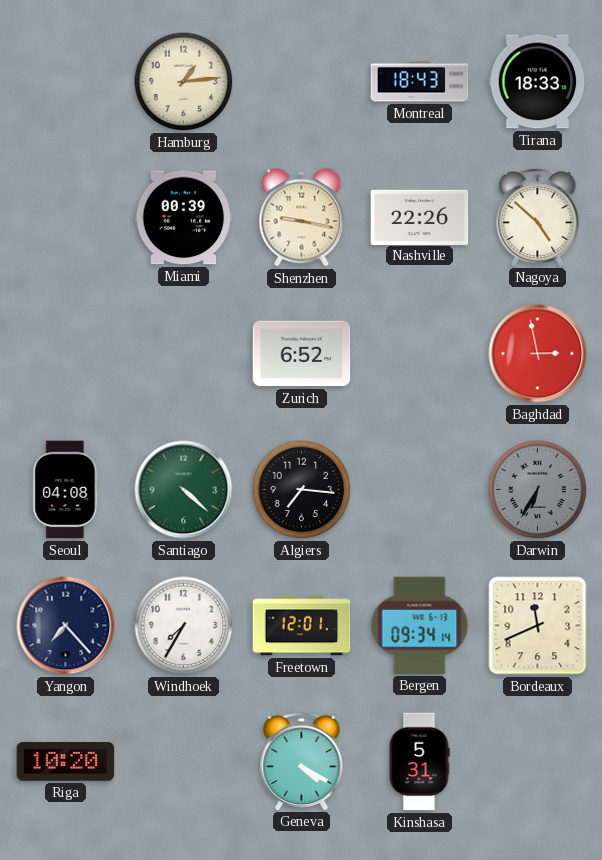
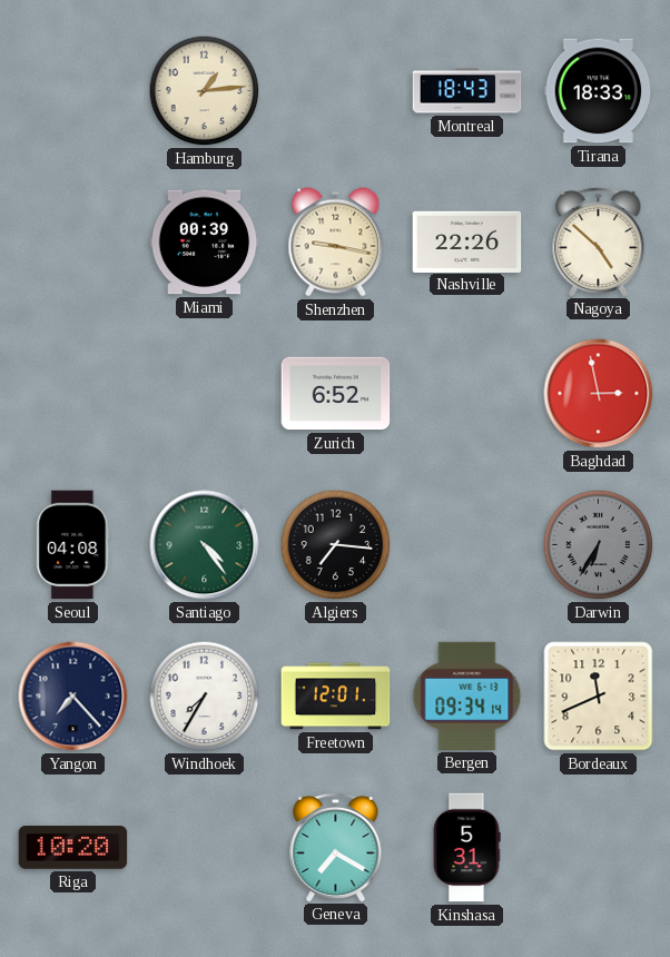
Santiago: 4:22 -> 4:24 (205, 545)
Geneva: 4:20 -> 7:20 (336, 847)
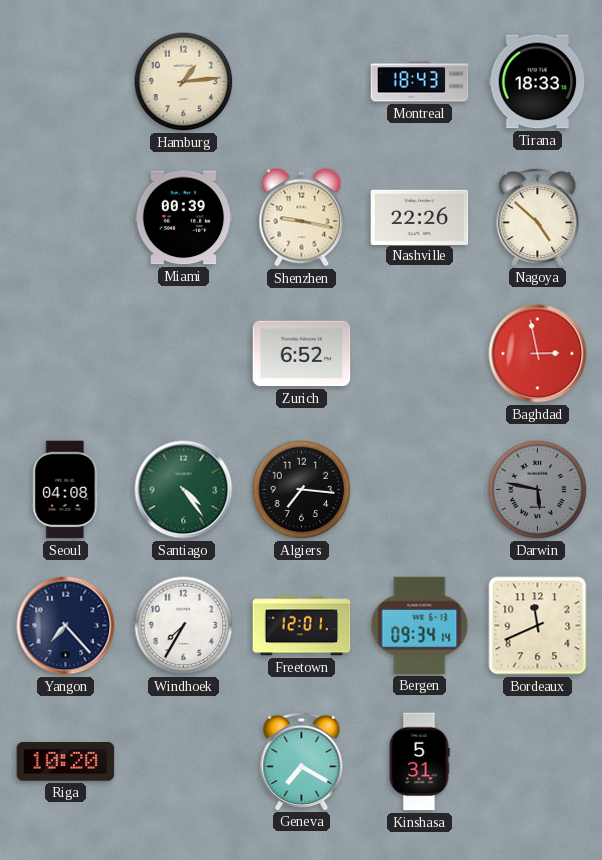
Darwin: 6:35 -> 5:47 (538, 490)
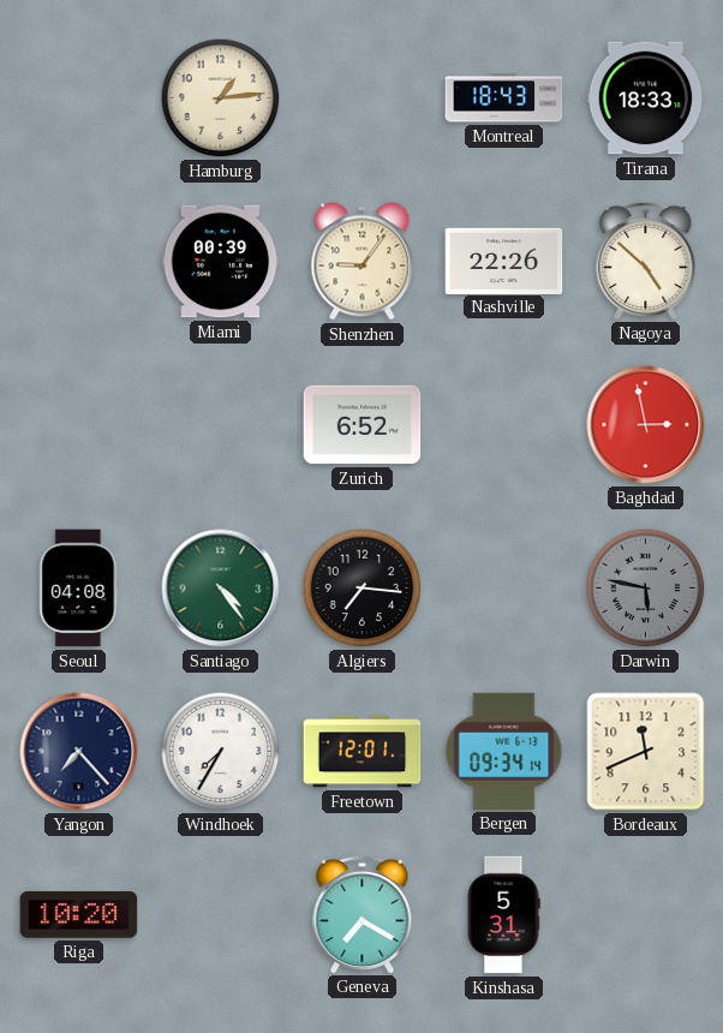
Shenzhen: 9:17 -> 9:06 (363, 262)
